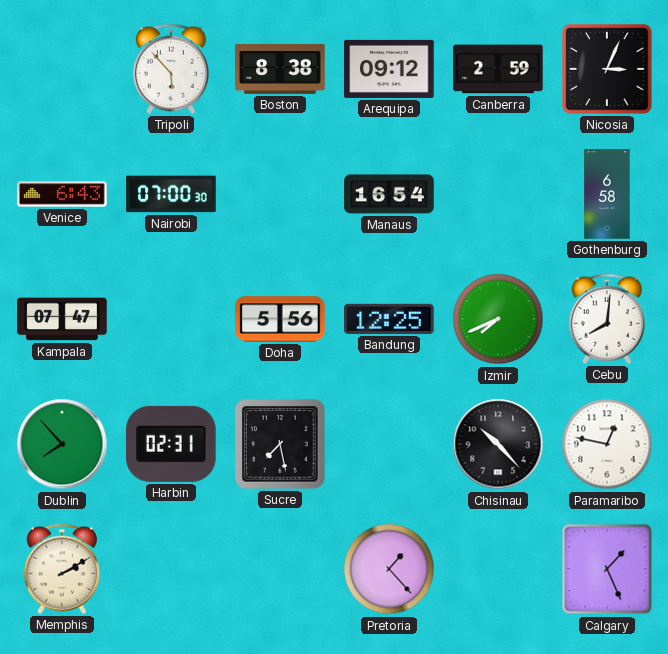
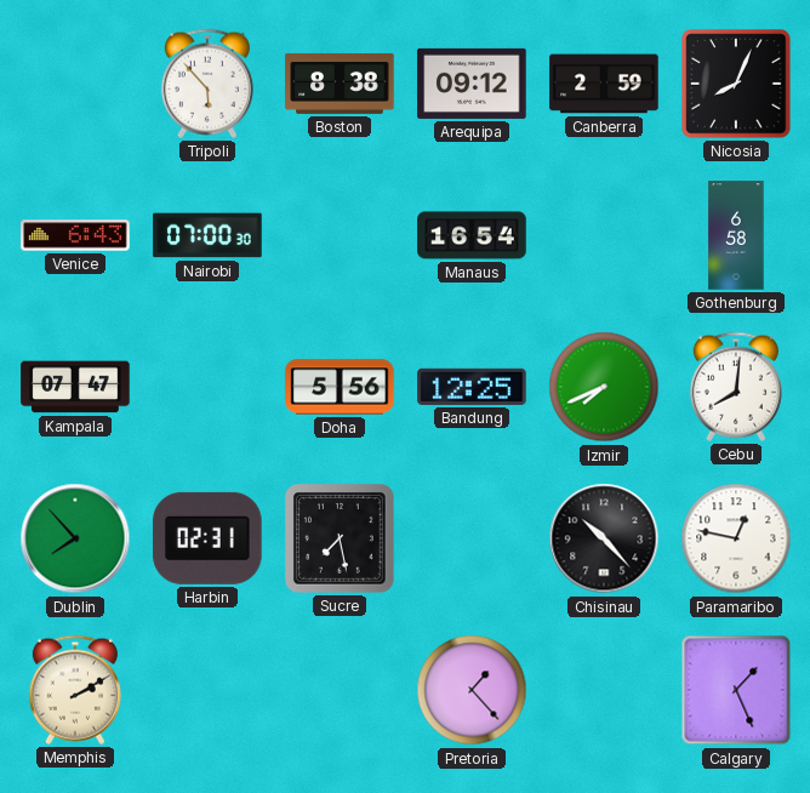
Nicosia: 3:04 -> 8:04 (736, 84)
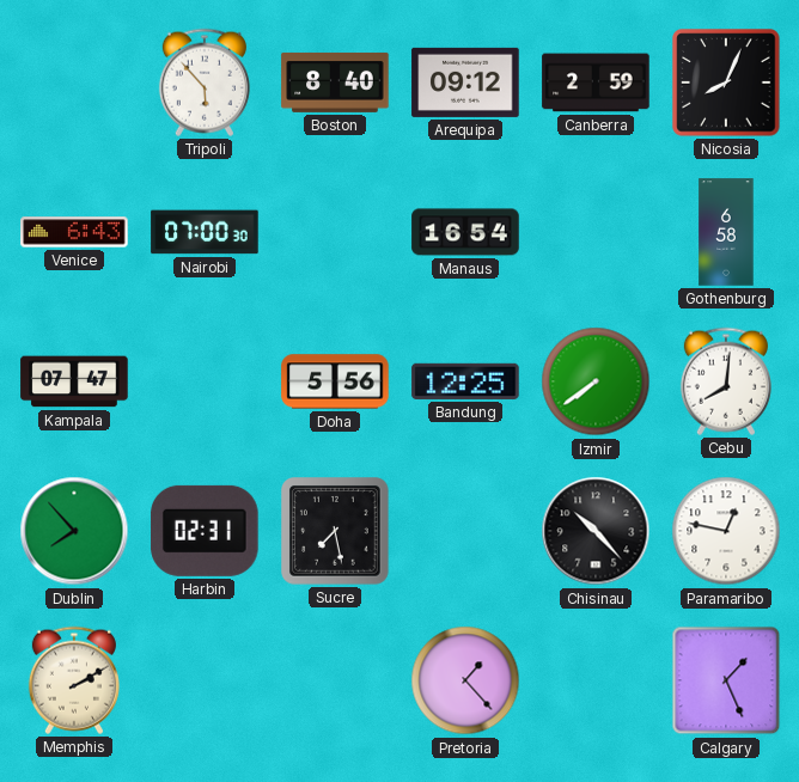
Boston: 8:38 -> 8:40 (335, 83)
Izmir: 7:41 -> 7:39 (596, 381)
